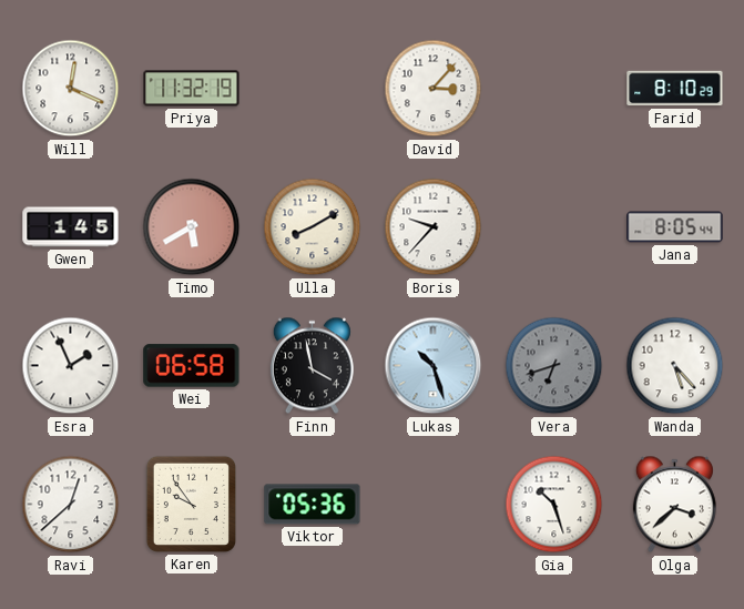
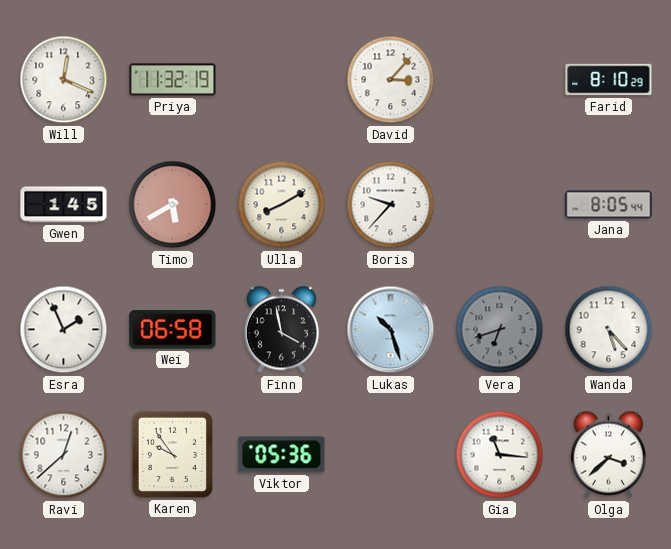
Gia: 10:27 -> 11:16 (500, 455)
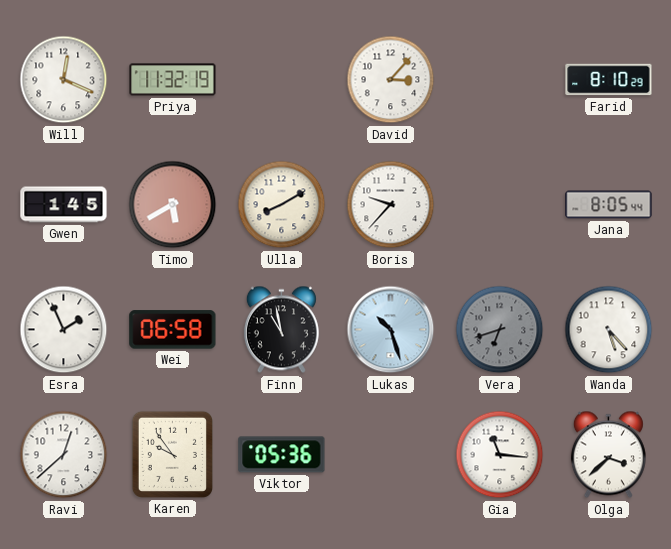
Finn: 3:58 -> 10:58 (281, 330)
